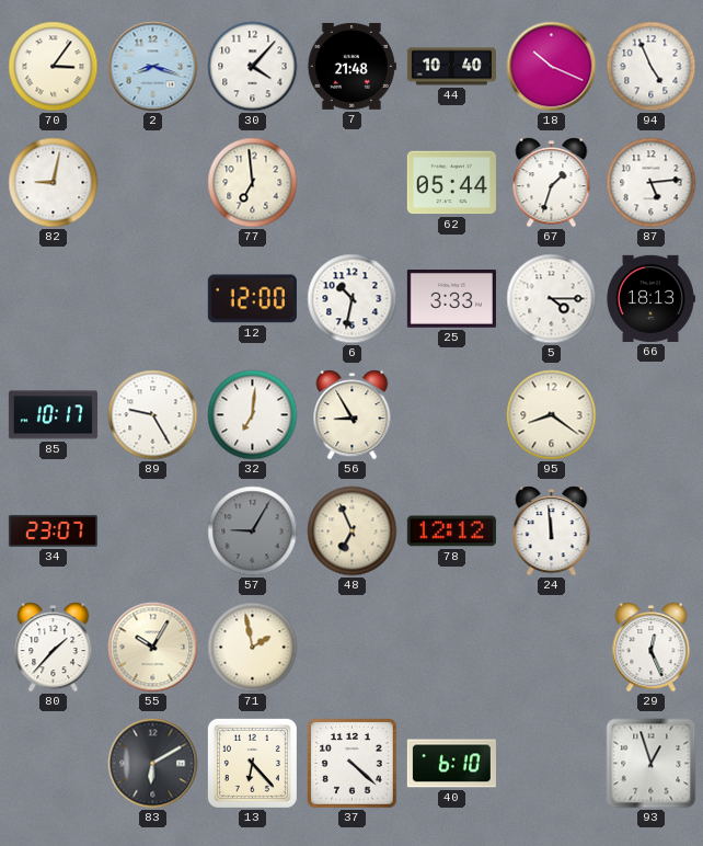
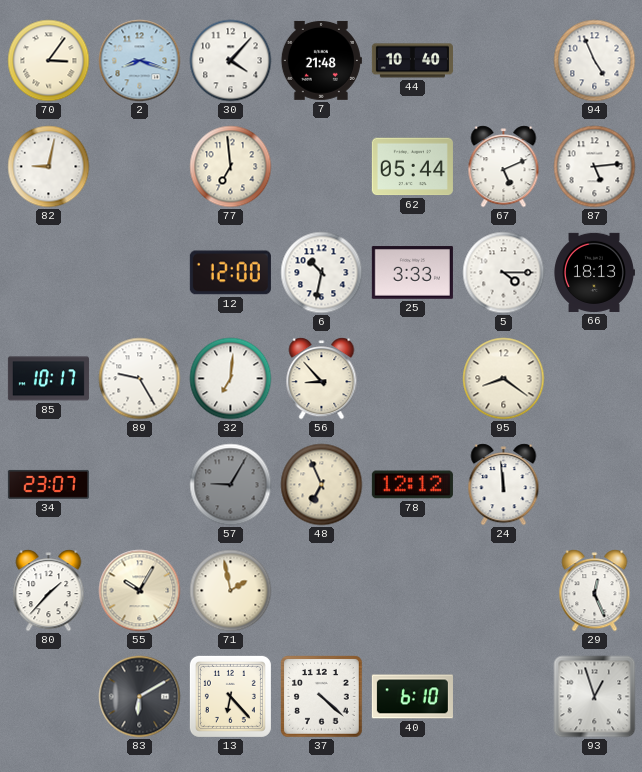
18: 10:19 -> none (552, 67)
67: 1:33 -> 5:11 (504, 167)
56: 8:55 -> 8:53 (322, 379)
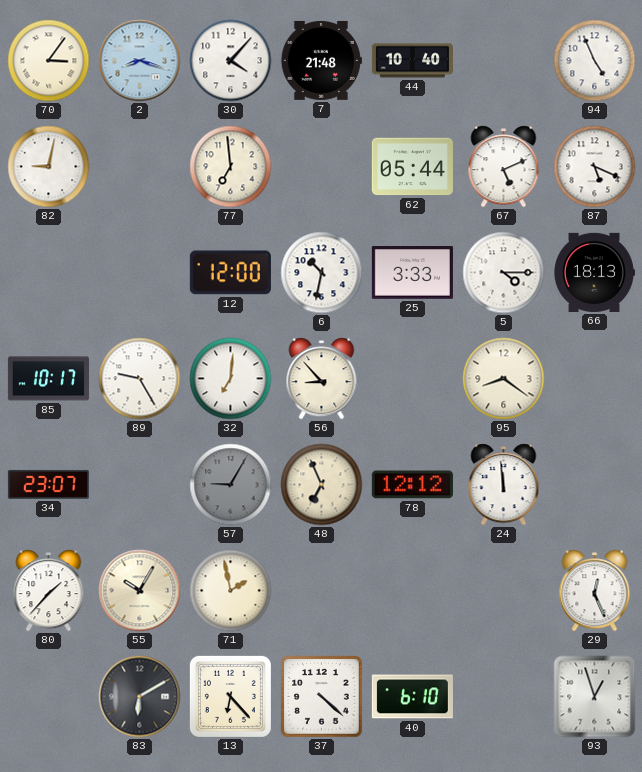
87: 5:14 -> 5:19 (595, 167)
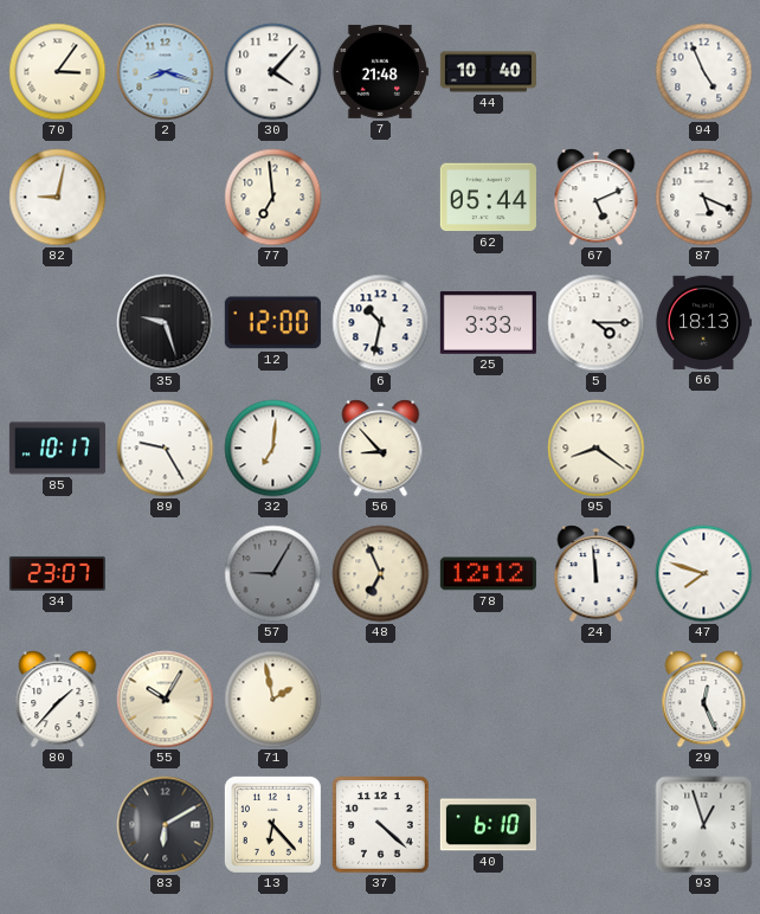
35: none -> 9:27 (166, 323)
47: none -> 7:48 (704, 574)
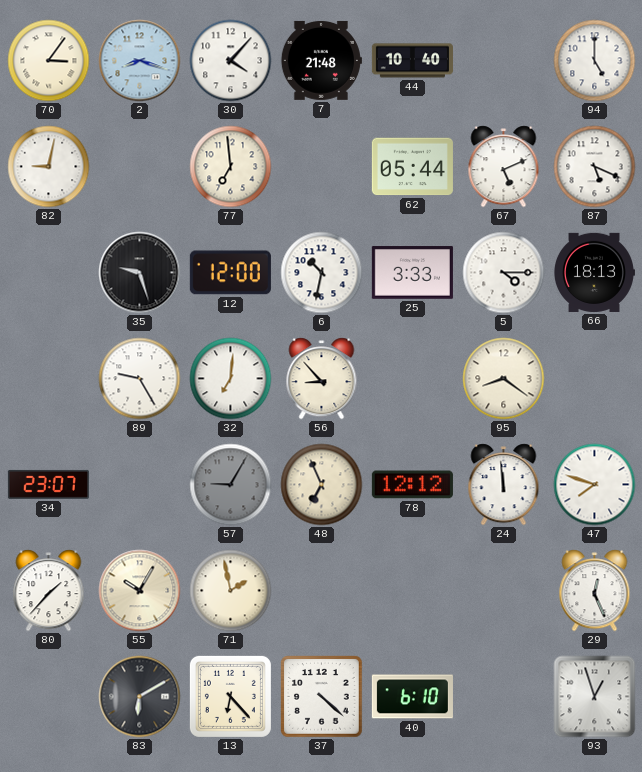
94: 4:56 -> 5:00 (595, 61)
85: 10:17 -> none (57, 449)
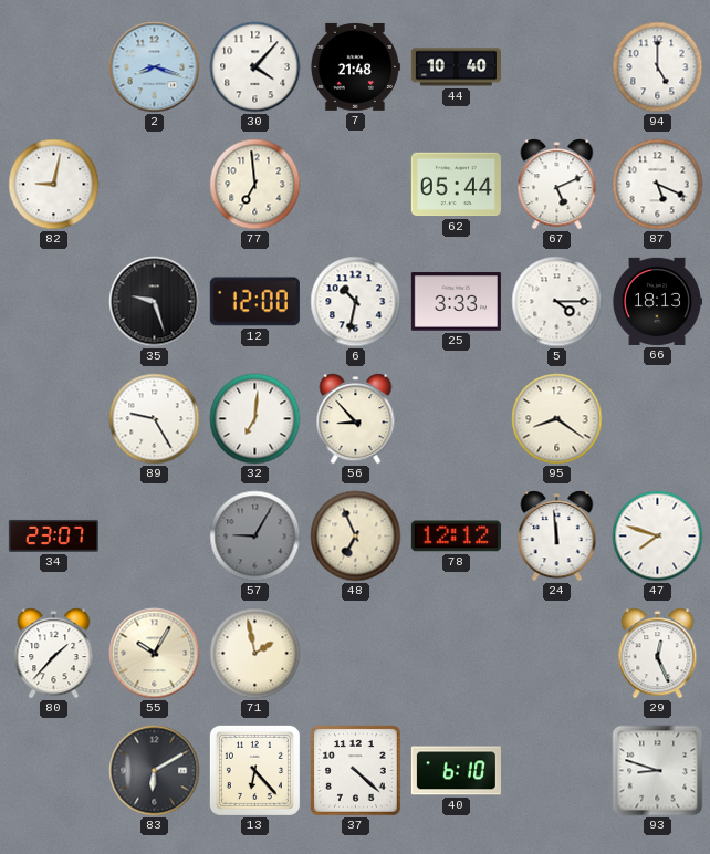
70: 3:06 -> none (49, 61)
93: 12:57 -> 8:48 (658, 771)
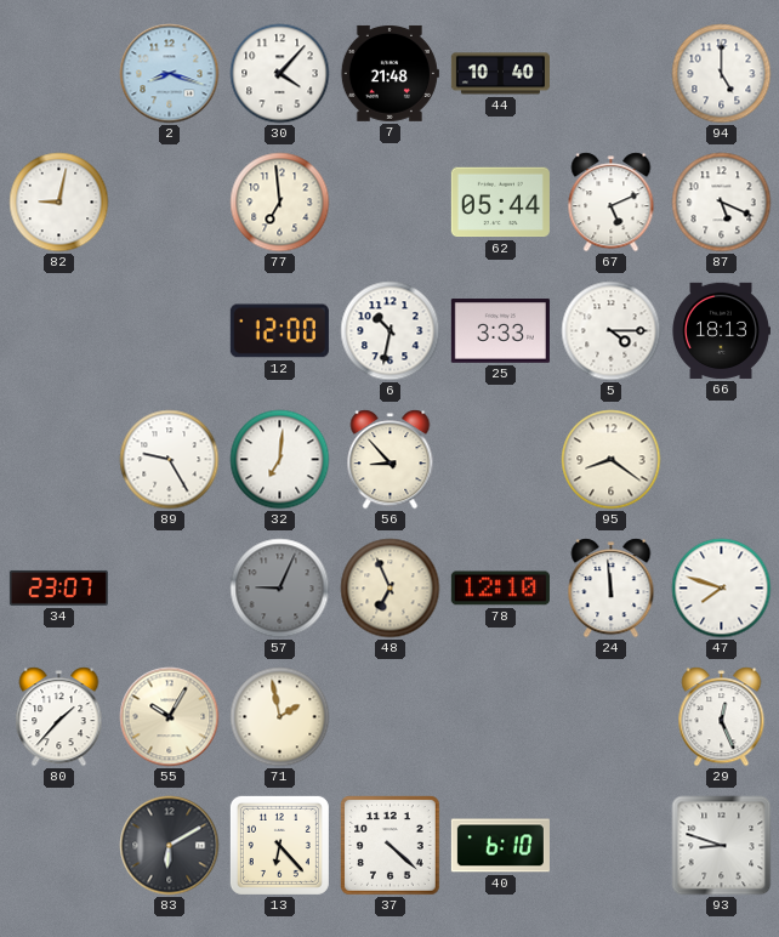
35: 9:27 -> none (155, 302)
57: 9:05 -> 9:04 (280, 589)
78: 12:12 -> 12:10 (500, 589)
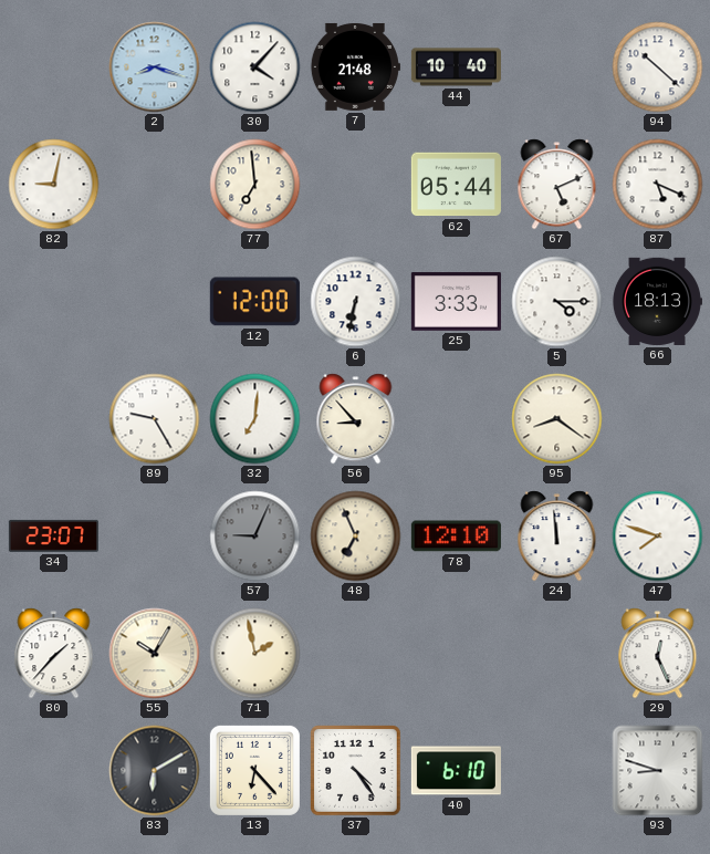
94: 5:00 -> 10:22 (658, 67)
6: 10:32 -> 6:32 (356, 302)
37: 4:22 -> 4:24 (356, 771)
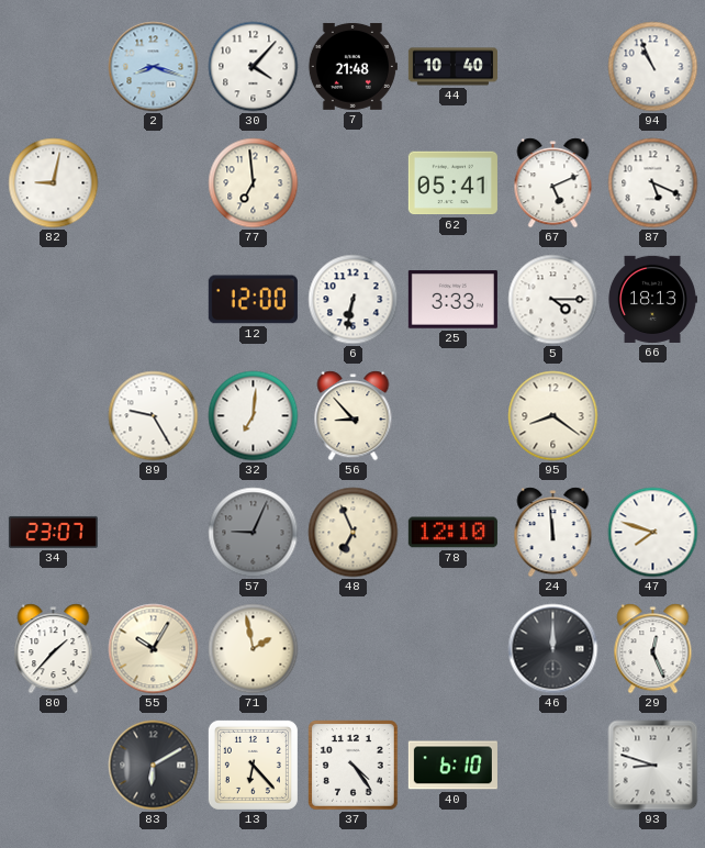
94: 10:22 -> 10:56 (653, 67)
62: 05:44 -> 05:41 (452, 183)
46: none -> 12:00 (553, 649)
